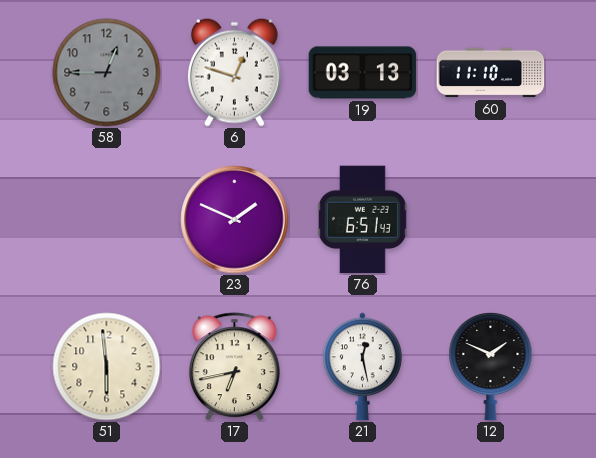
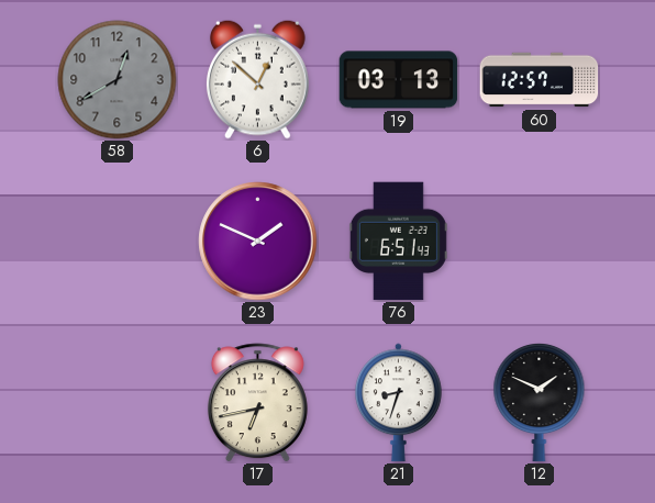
58: 12:45 -> 12:40 (118, 80)
6: 12:48 -> 12:52 (257, 79)
60: 11:10 -> 12:57 (540, 80)
51: 5:59 -> none (107, 367)
21: 12:28 -> 8:33 (399, 403)
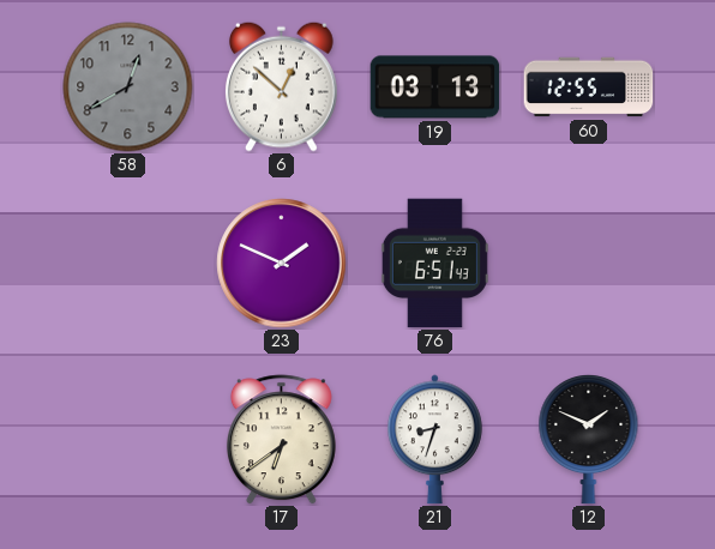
60: 12:57 -> 12:55 (589, 88)
17: 6:43 -> 6:39 (281, 440)
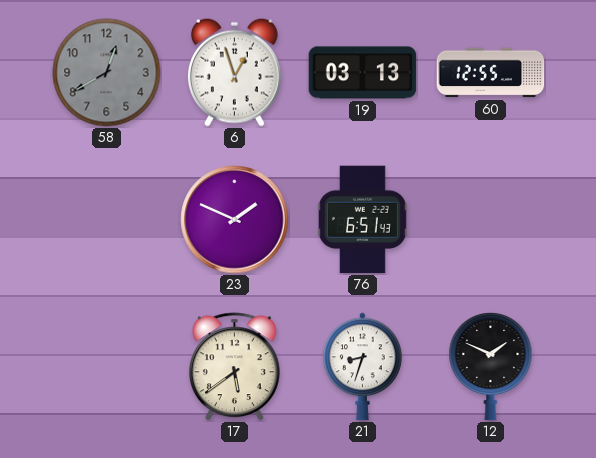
6: 12:52 -> 12:57 (234, 72)
17: 6:39 -> 5:39 (234, 367)
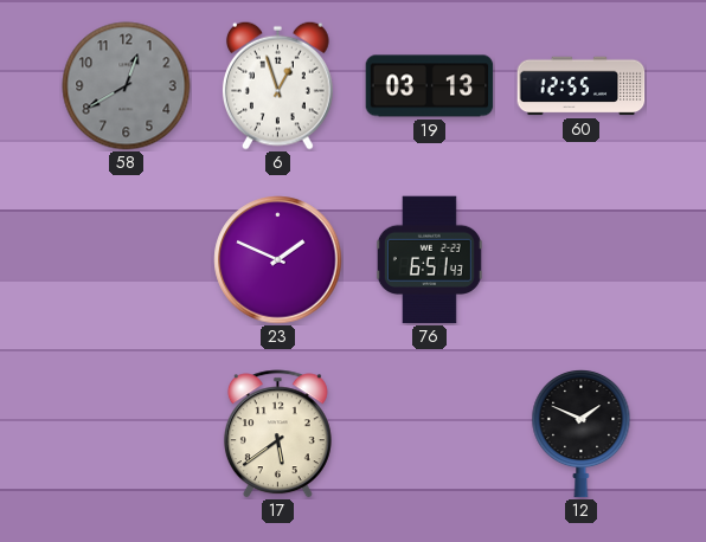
21: 8:33 -> none (363, 367)
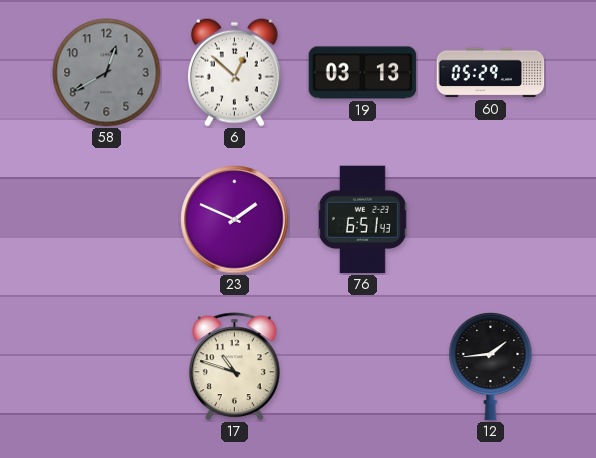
6: 12:57 -> 12:52 (234, 72)
60: 12:55 -> 05:29 (491, 73)
17: 5:39 -> 10:48 (234, 367)
12: 1:49 -> 1:44 (491, 367)
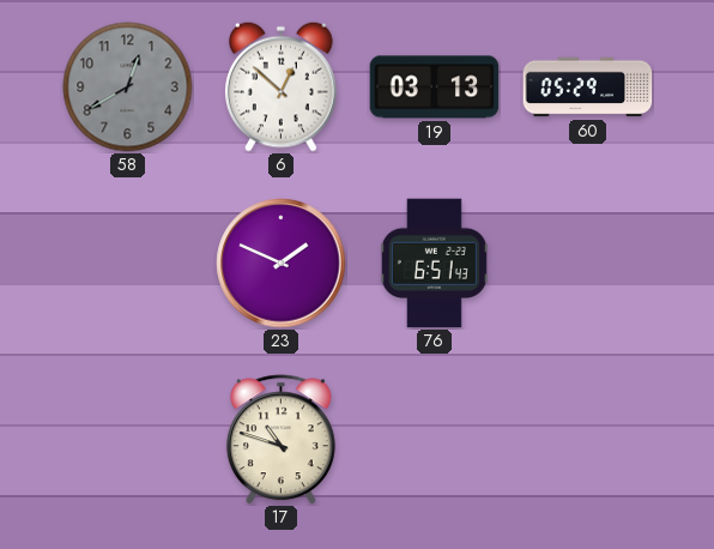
12: 1:44 -> none (491, 367)
